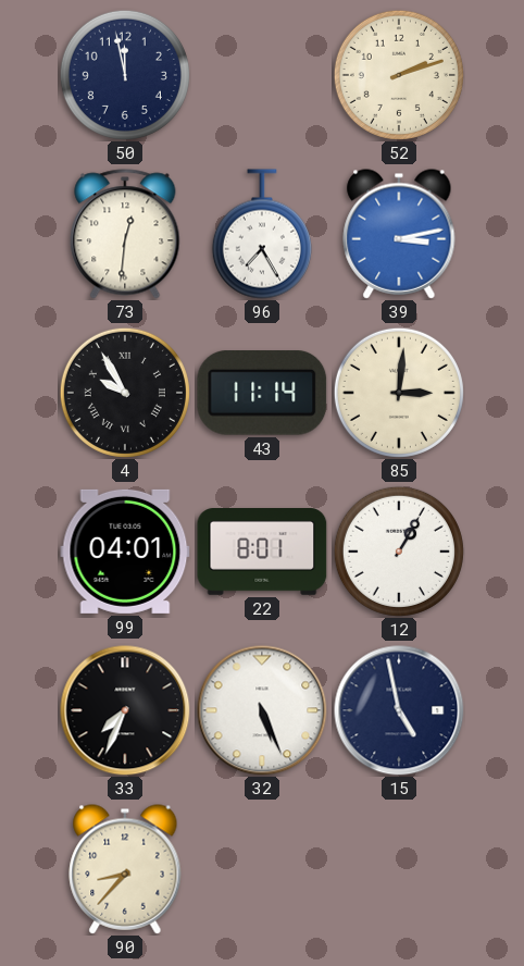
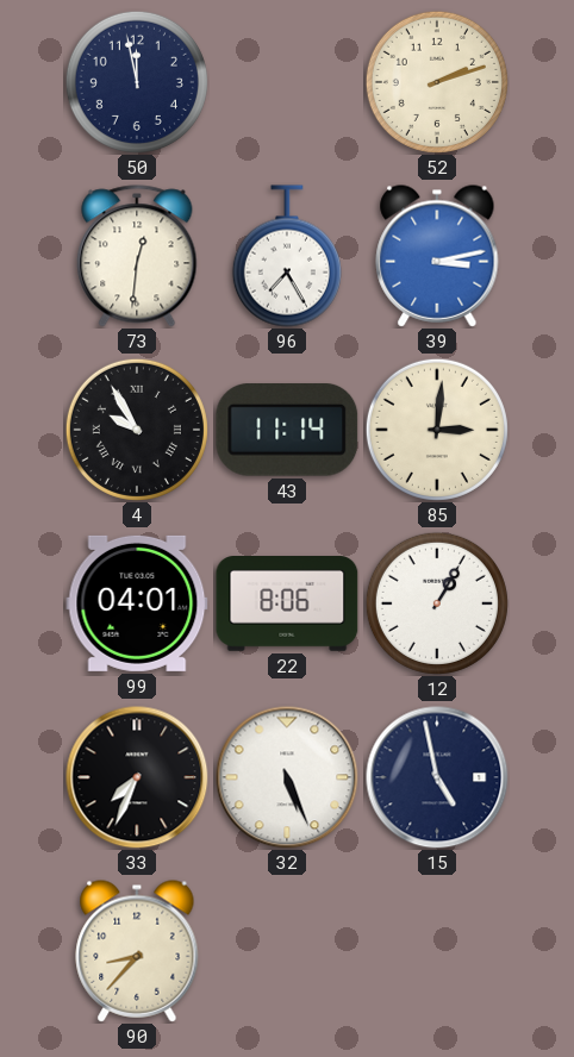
22: 8:01 -> 8:06 (287, 605)
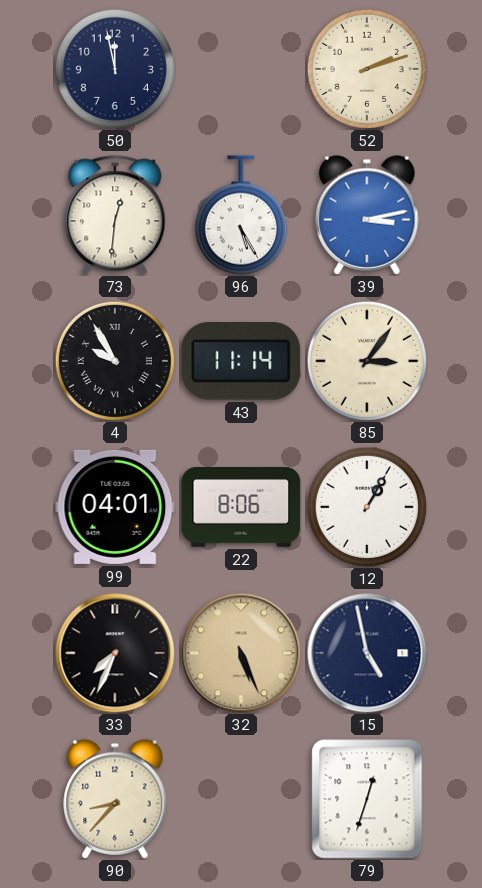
96: 7:25 -> 5:25 (241, 215)
85: 3:01 -> 3:06 (367, 361)
32 dial: white -> champagne (241, 653)
79: none -> 12:33 (367, 799)
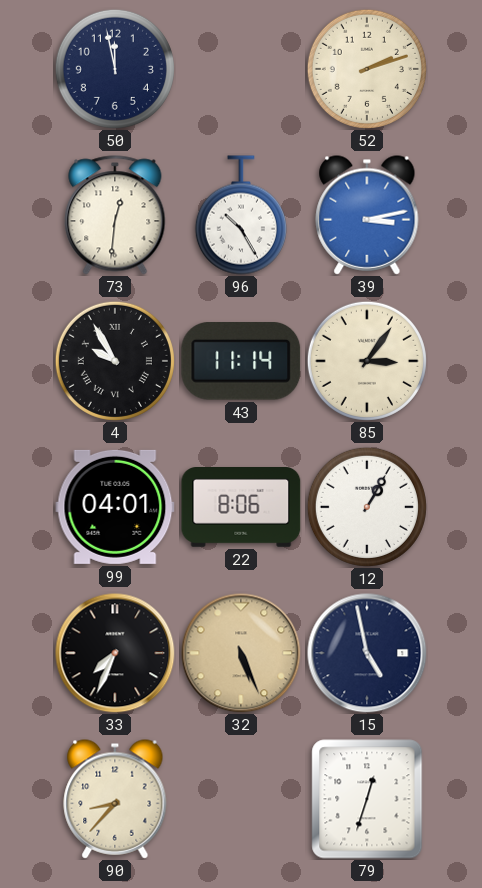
96: 5:25 -> 10:25 (241, 215)
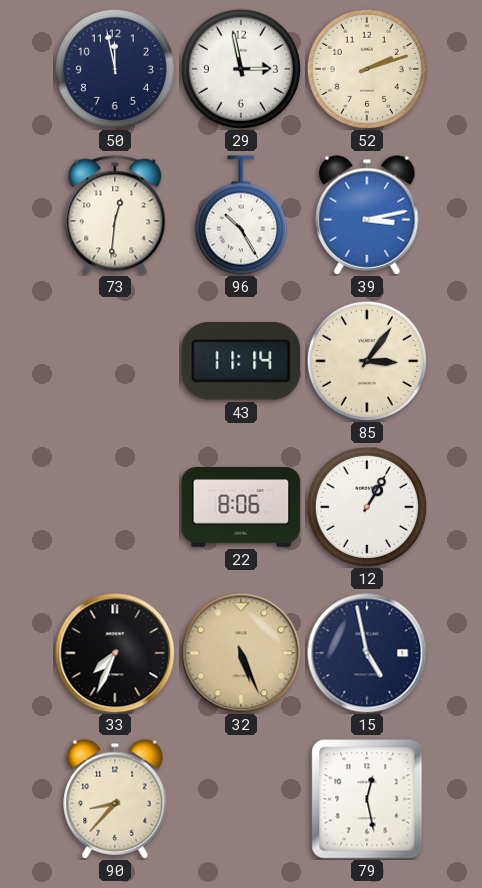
29: none -> 2:58 (241, 69)
4: 9:55 -> none (115, 361)
99: 04:01 -> none (115, 507)
79: 12:33 -> 12:28 (367, 799)
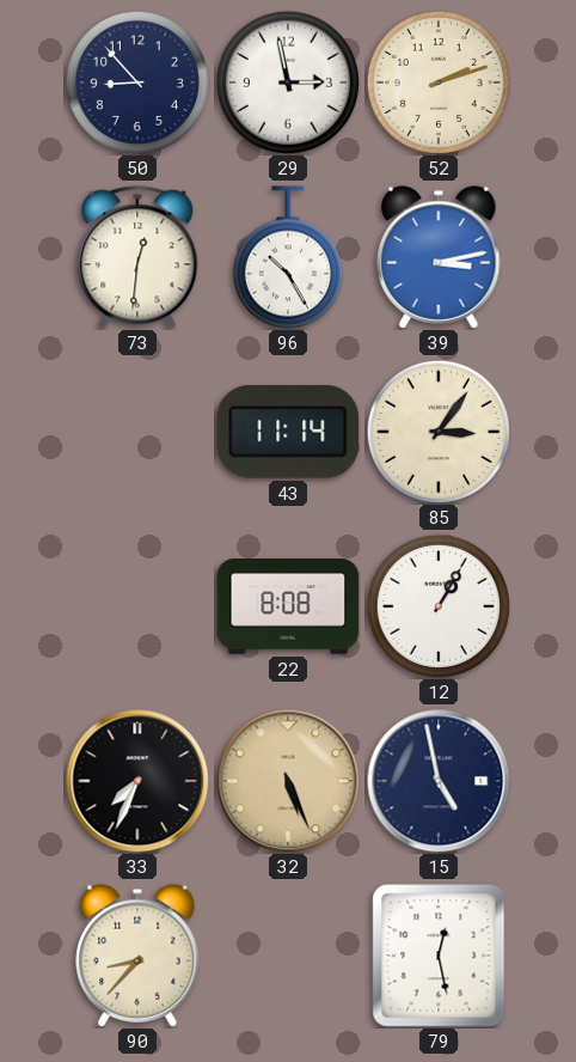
50: 11:58 -> 8:53 (137, 83)
22: 8:06 -> 8:08 (288, 608)
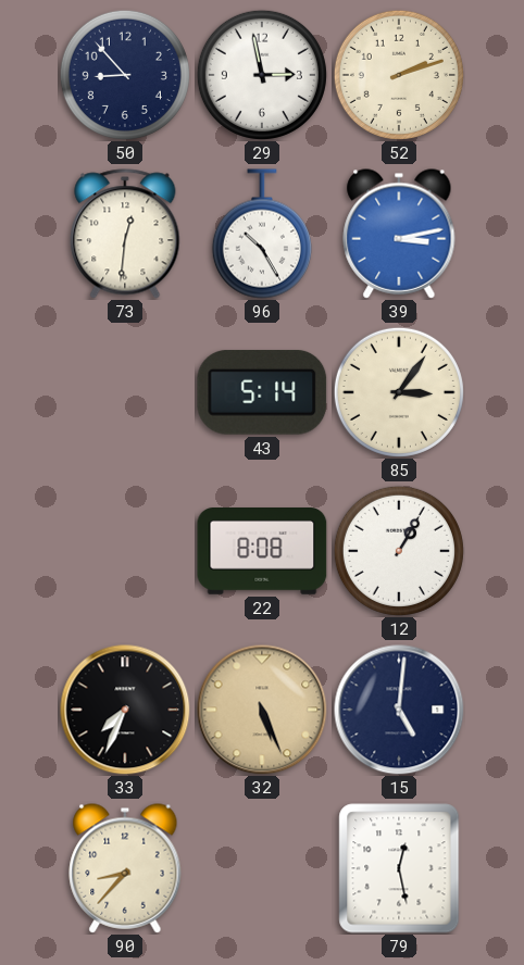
43: 11:14 -> 5:14 (262, 393)
15: 4:58 -> 5:01 (399, 710)
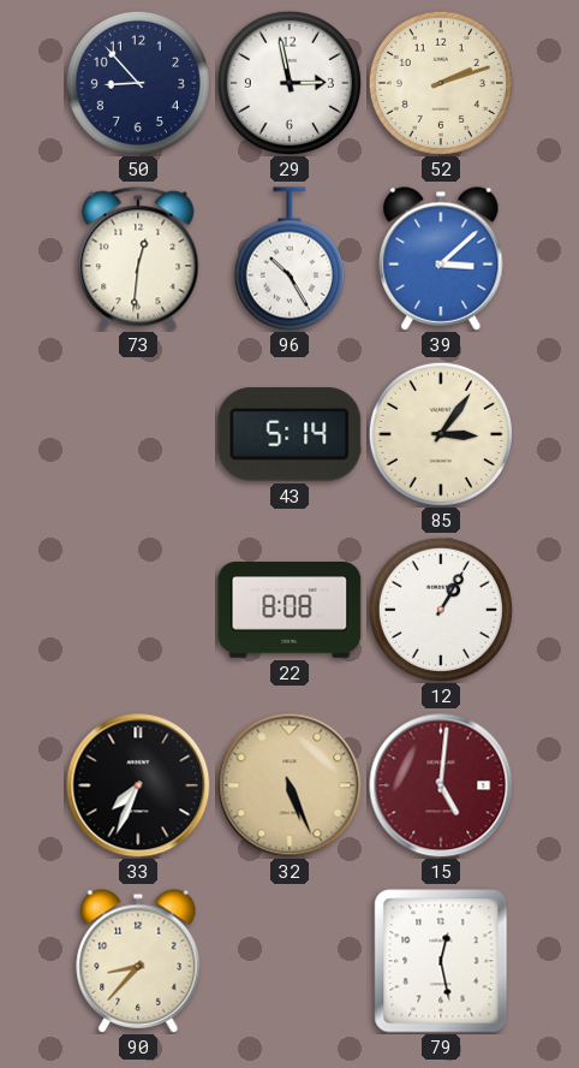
39: 3:13 -> 3:08 (441, 259)
15 dial: navy -> burgundy (441, 785)
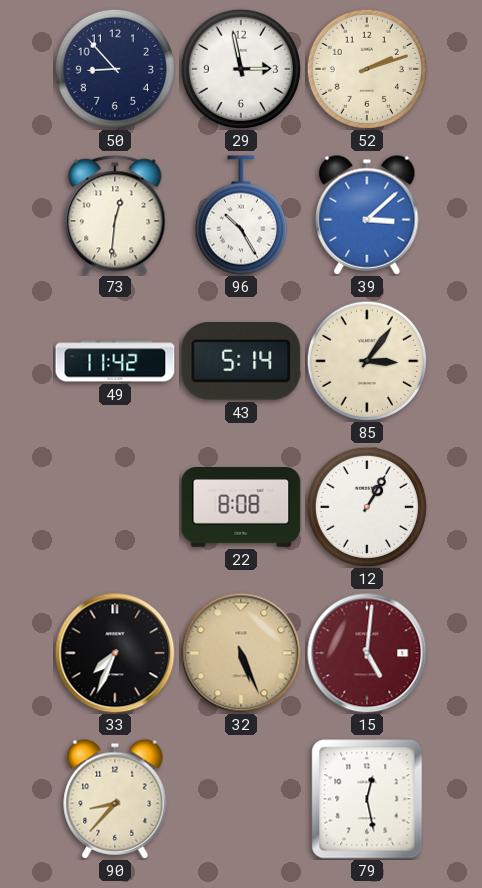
49: none -> 11:42 (115, 361)
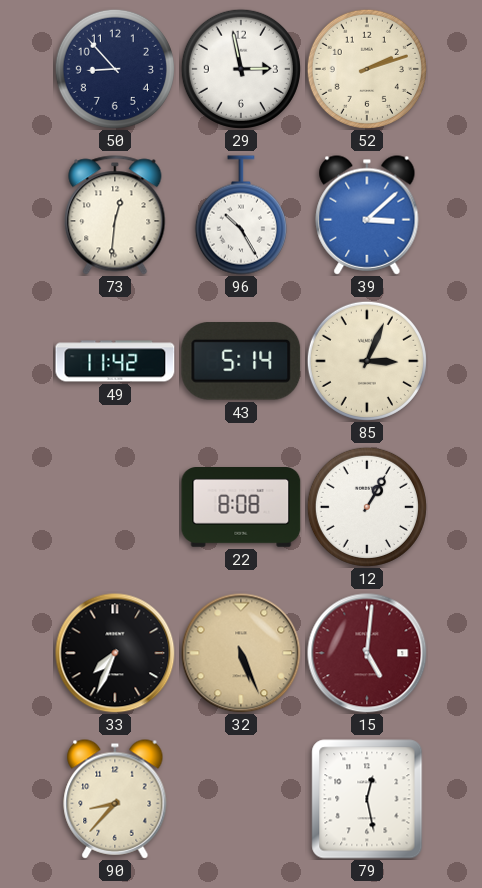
85: 3:06 -> 3:04 (367, 361)
